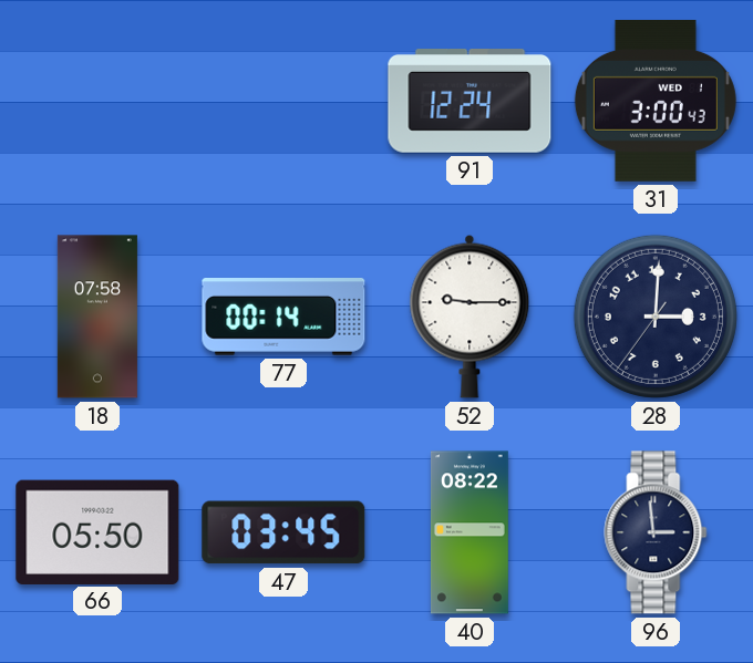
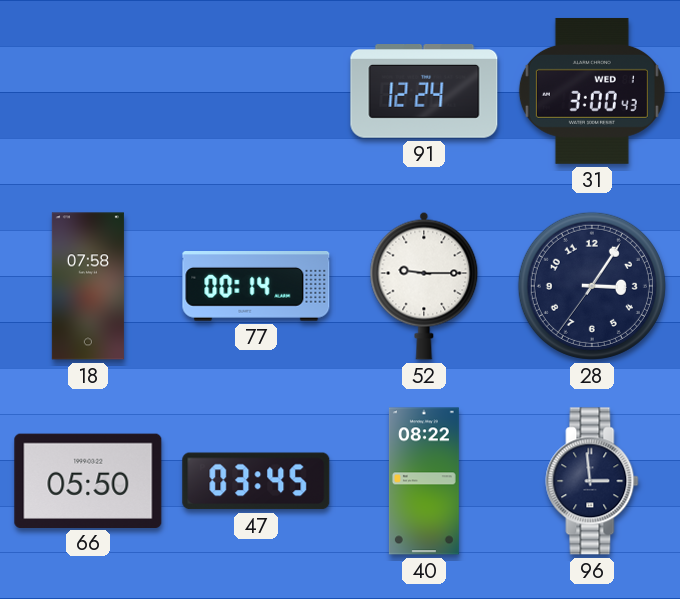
28: 3:00 -> 3:05 (592, 286)
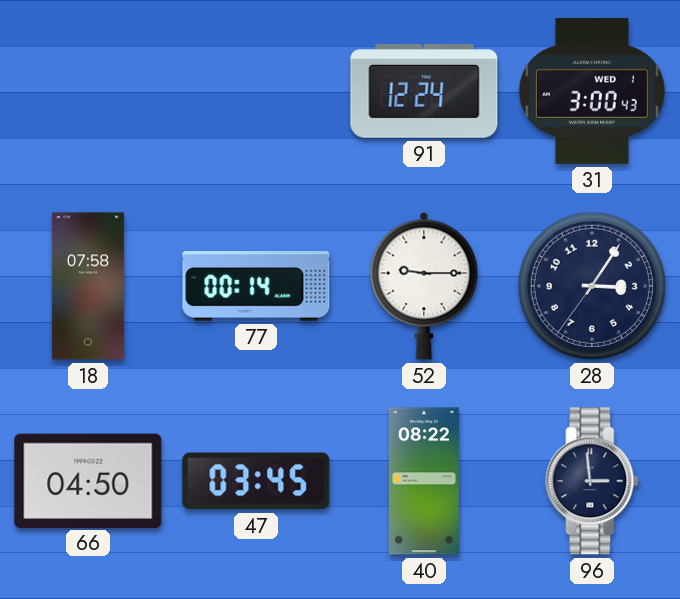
66: 05:50 -> 04:50 (88, 480)
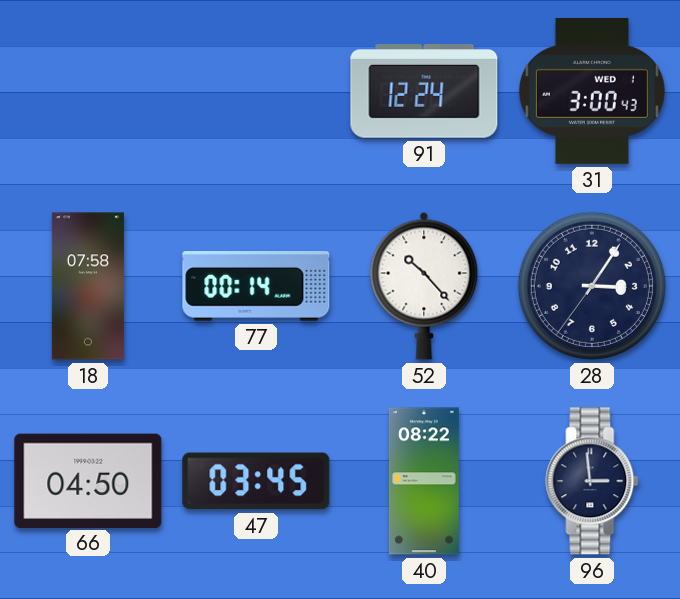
52: 9:15 -> 10:23 (424, 286)
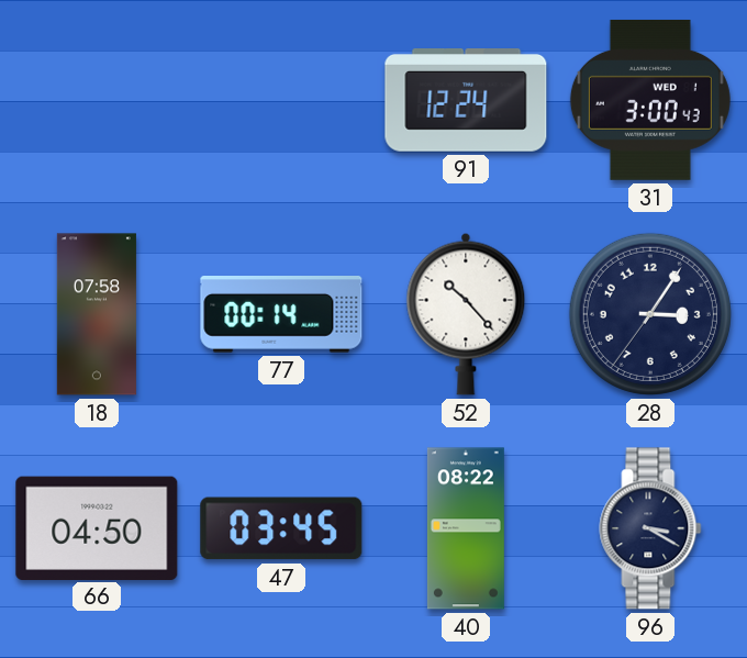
96: 2:59 -> 3:20 (650, 528)
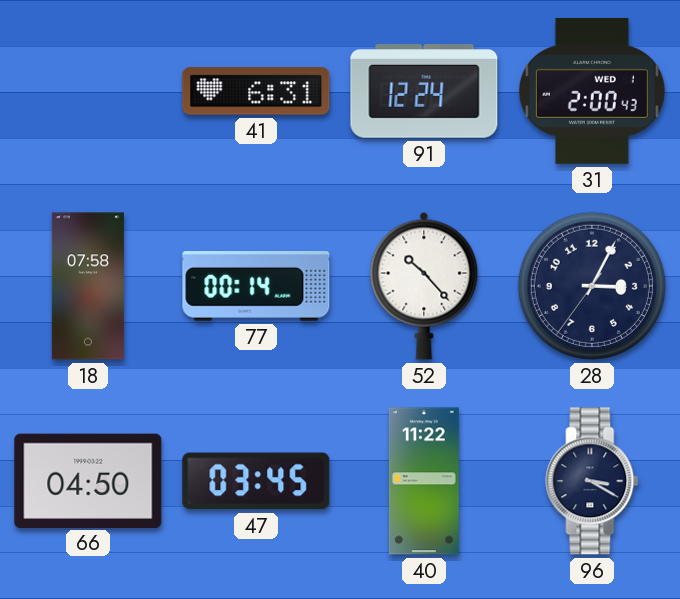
41: none -> 6:31 (256, 91)
31: 3:00 -> 2:00 (592, 91)
28: 3:05 -> 3:04 (592, 286)
40: 08:22 -> 11:22 (424, 481)
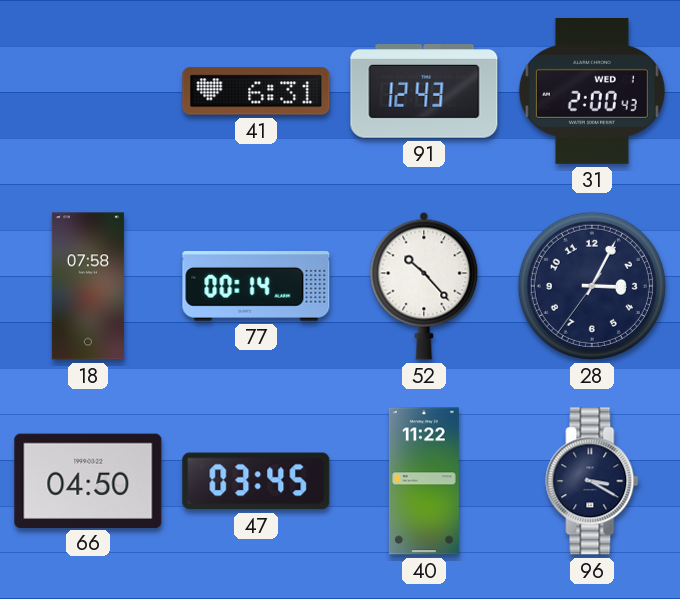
91: 12:24 -> 12:43 (424, 92)
